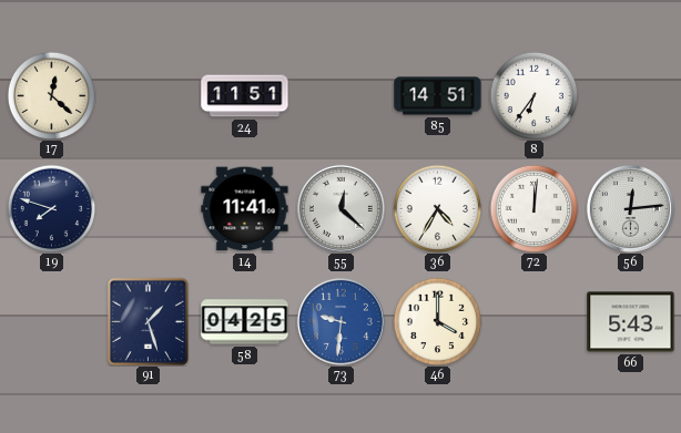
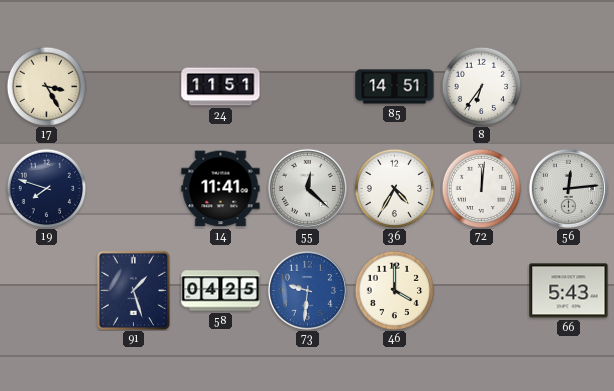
17: 12:22 -> 3:25 (46, 86)
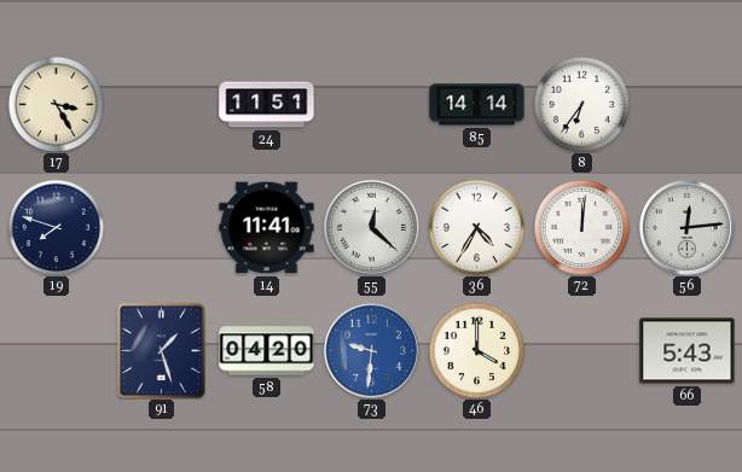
85: 14:51 -> 14:14 (477, 105)
58: 04:25 -> 04:20 (267, 351)
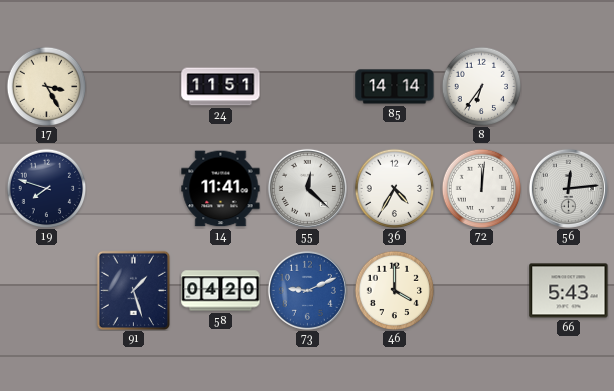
73: 9:31 -> 9:11 (307, 290)
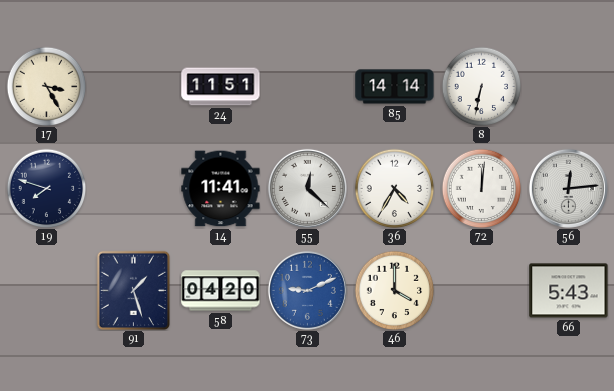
8: 6:36 -> 6:32 (481, 86)
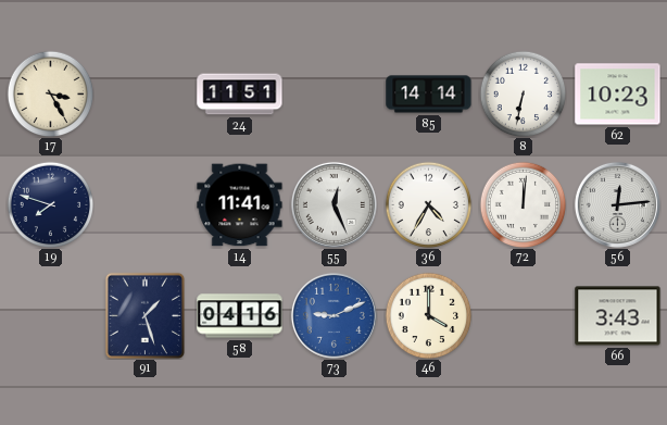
62: none -> 10:23 (618, 95)
55: 12:22 -> 12:26 (333, 204)
58: 04:20 -> 04:16 (240, 316)
66: 5:43 -> 3:43 (618, 316)
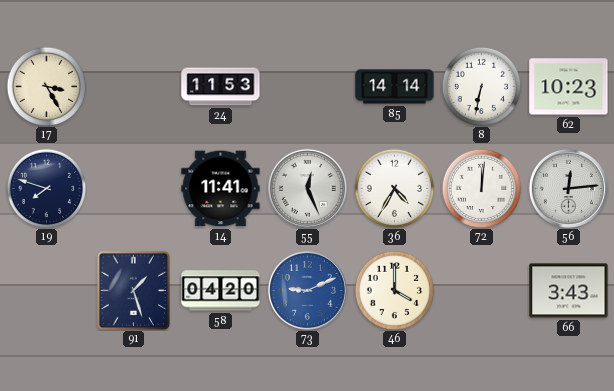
24: 11:51 -> 11:53 (221, 87)
58: 04:16 -> 04:20 (221, 291)
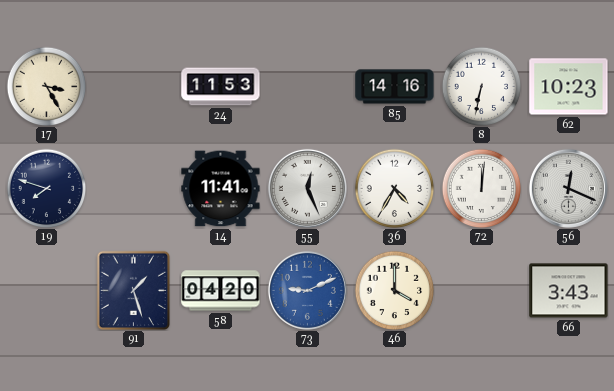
85: 14:14 -> 14:16 (395, 87)
56: 12:14 -> 12:19 (568, 188)
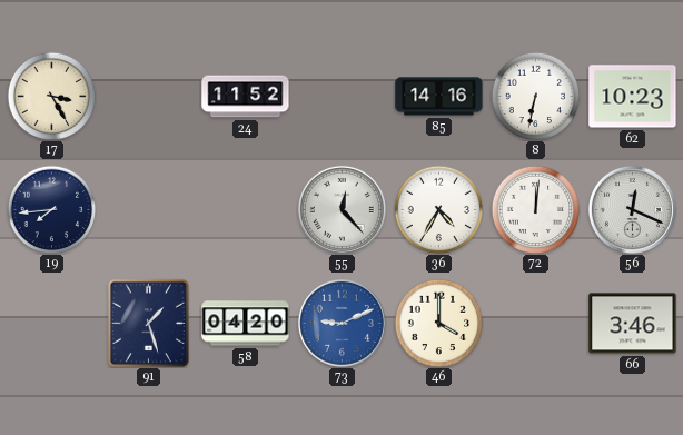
24: 11:53 -> 11:52 (246, 97)
19: 7:48 -> 7:44 (51, 209)
14: 11:41 -> none (221, 189)
55: 12:26 -> 12:23 (341, 209)
66: 3:43 -> 3:46 (633, 324)
